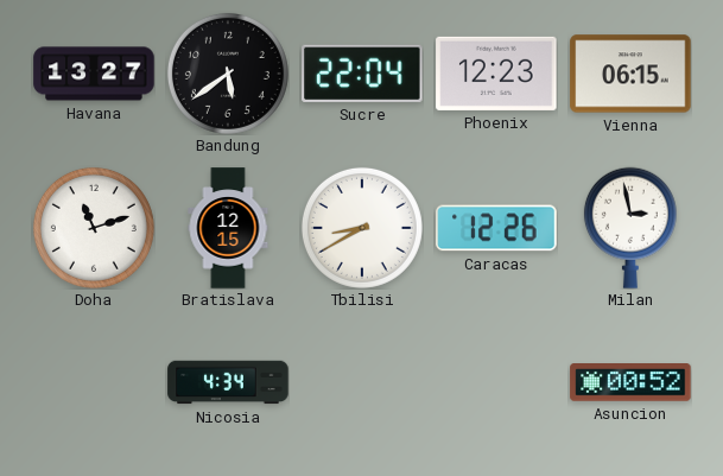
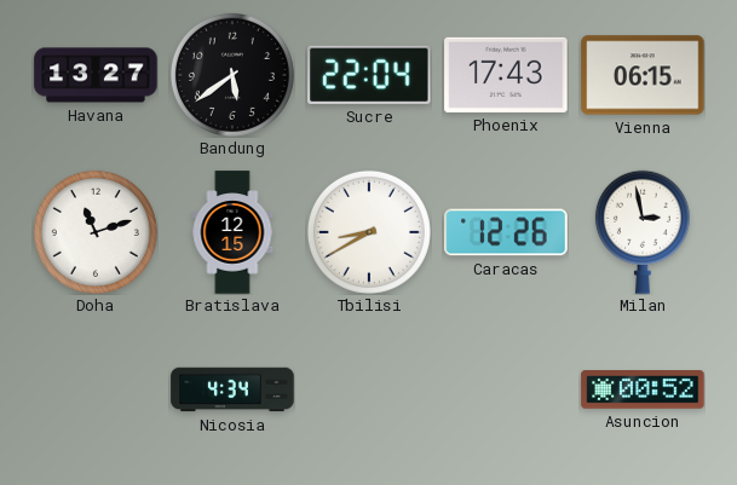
Phoenix: 12:23 -> 17:43 (506, 75)
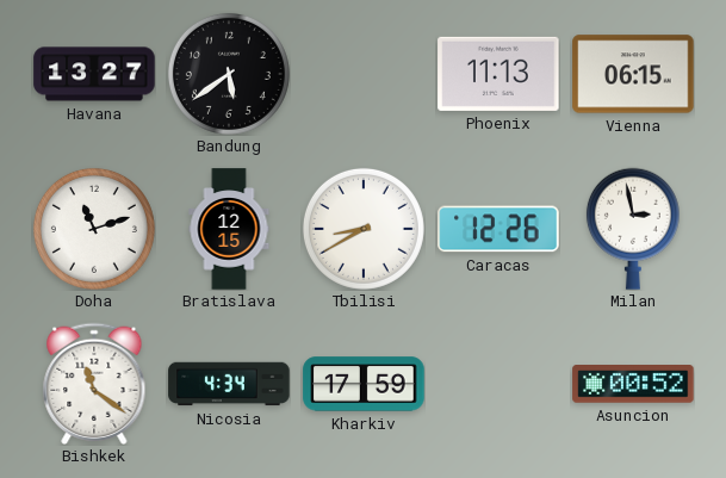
Sucre: 22:04 -> none (369, 75)
Phoenix: 17:43 -> 11:13 (498, 74)
Bishkek: none -> 11:21 (94, 383)
Kharkiv: none -> 17:59 (364, 384)
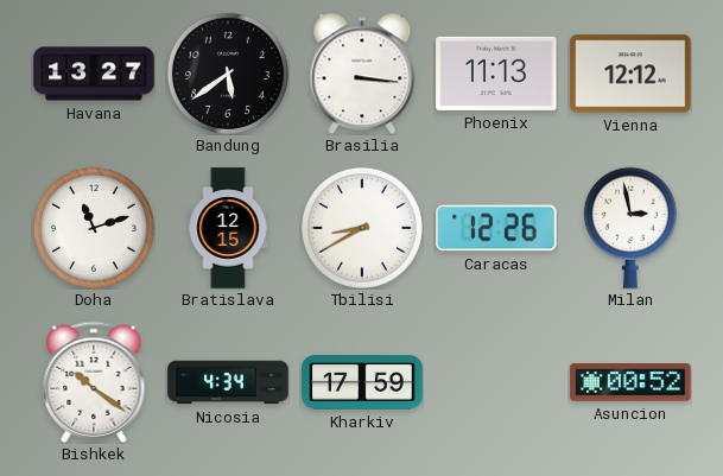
Brasilia: none -> 3:16 (362, 74)
Vienna: 06:15 -> 12:12 (630, 74)
Bishkek: 11:21 -> 10:21 (94, 381)
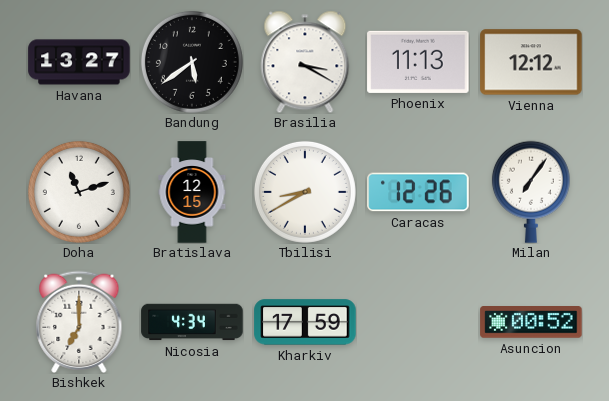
Brasilia: 3:16 -> 3:20 (305, 62)
Milan: 2:58 -> 7:06 (531, 192)
Bishkek: 10:21 -> 7:00 (79, 321)
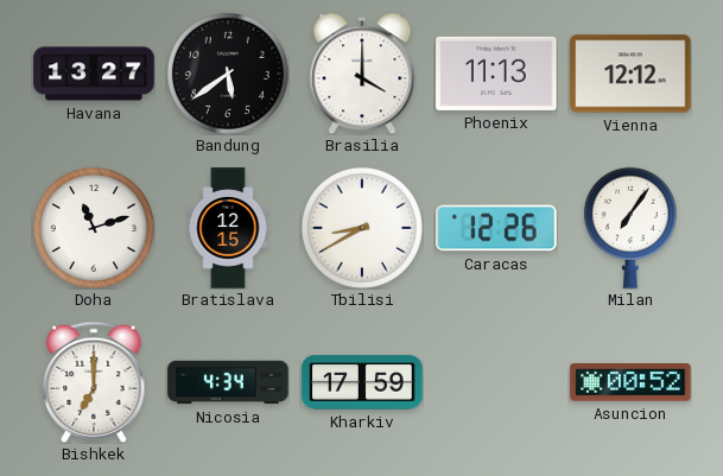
Brasilia: 3:20 -> 4:00 (362, 74)
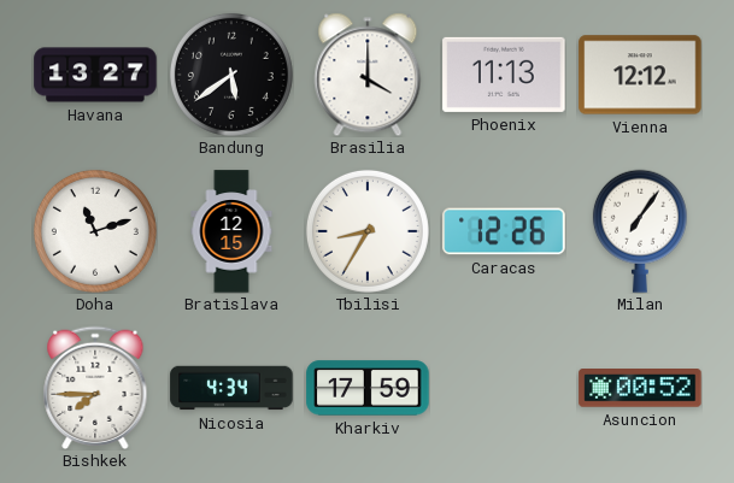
Tbilisi: 8:40 -> 8:35 (368, 231)
Bishkek: 7:00 -> 7:45 (95, 387)
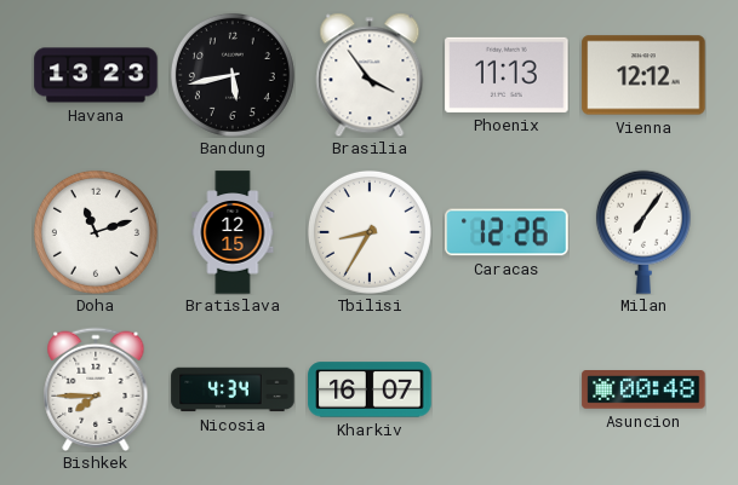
Havana: 13:27 -> 13:23 (96, 75)
Bandung: 5:39 -> 5:43 (233, 75)
Brasilia: 4:00 -> 3:54 (370, 75)
Kharkiv: 17:59 -> 16:07 (370, 389)
Asuncion: 00:52 -> 00:48 (643, 389)
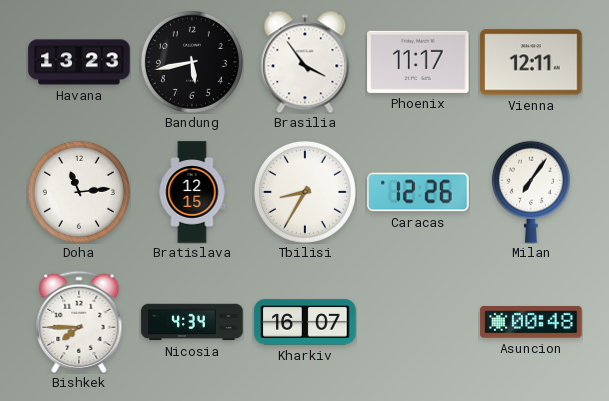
Phoenix: 11:13 -> 11:17 (418, 62)
Vienna: 12:12 -> 12:11 (531, 62)
Doha: 11:12 -> 11:14 (79, 192)
